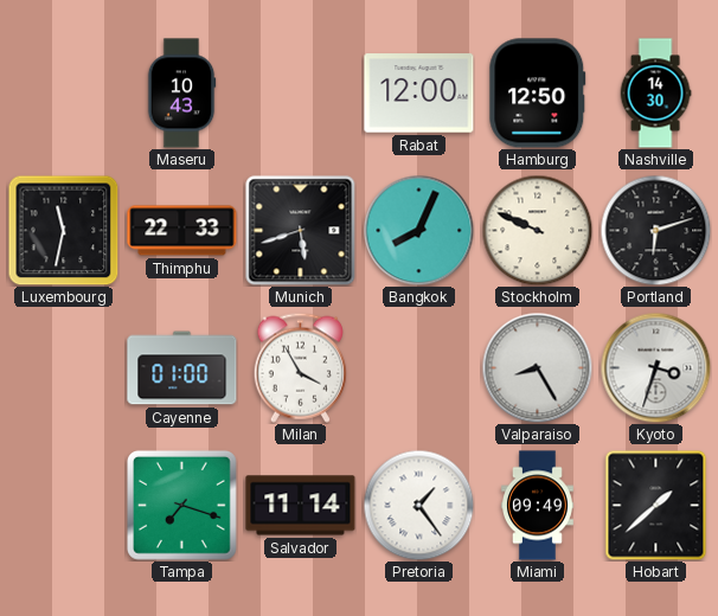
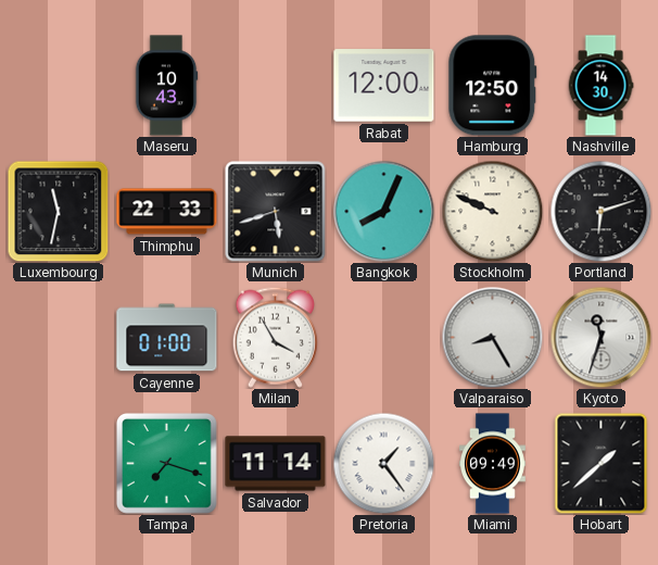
Kyoto: 3:33 -> 11:33 (600, 337)
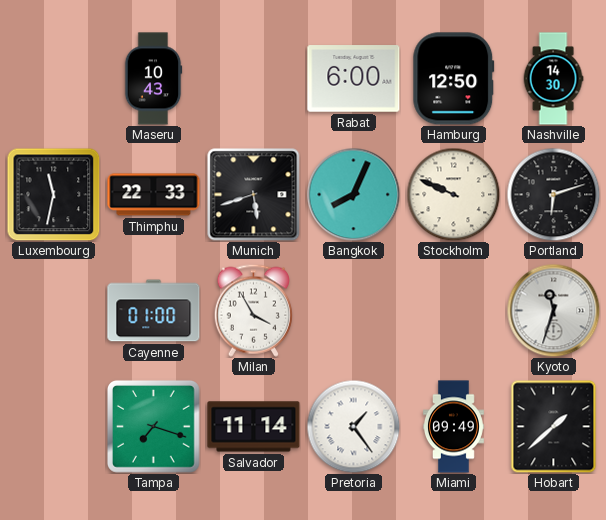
Rabat: 12:00 -> 6:00 (354, 79)
Valparaiso: 8:25 -> none (492, 337)
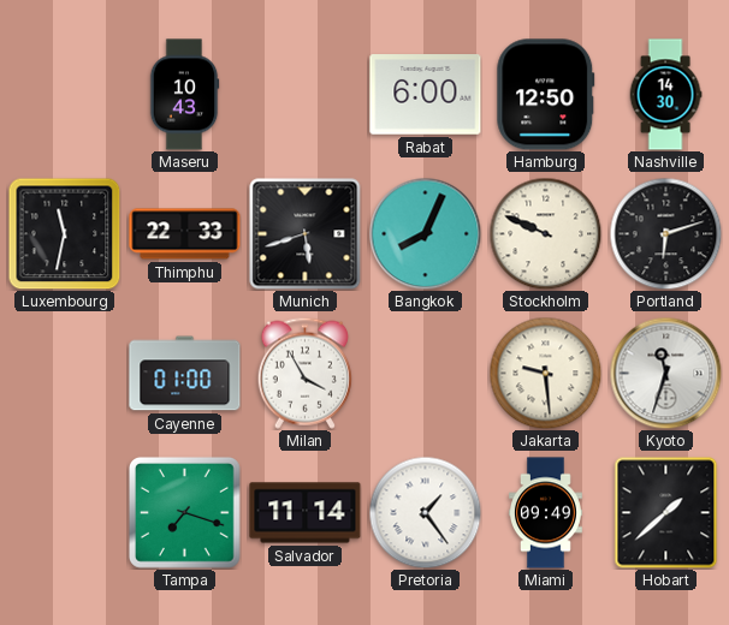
Jakarta: none -> 9:29 (545, 373)
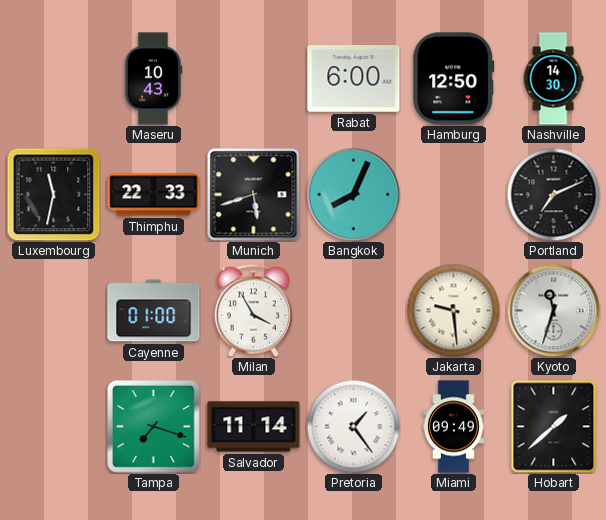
Stockholm: 9:49 -> none (545, 233)
Portland: 6:12 -> 7:11 (553, 194)
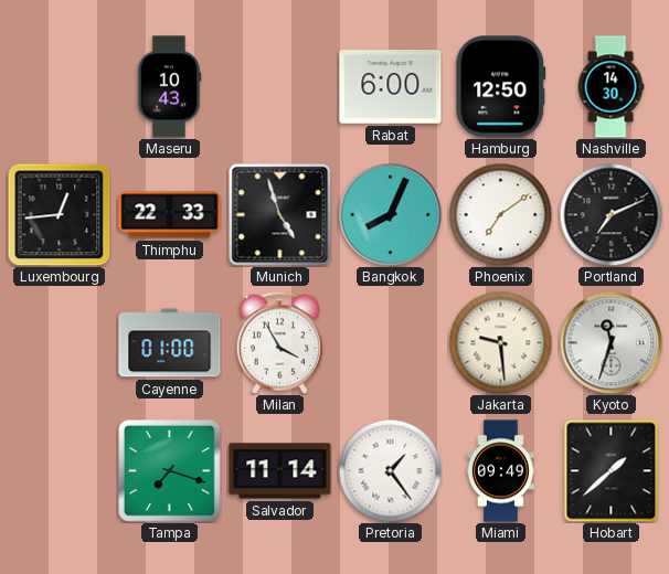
Luxembourg: 11:32 -> 12:44 (59, 214)
Munich: 5:42 -> 4:57 (279, 214)
Phoenix: none -> 7:09 (500, 214)
